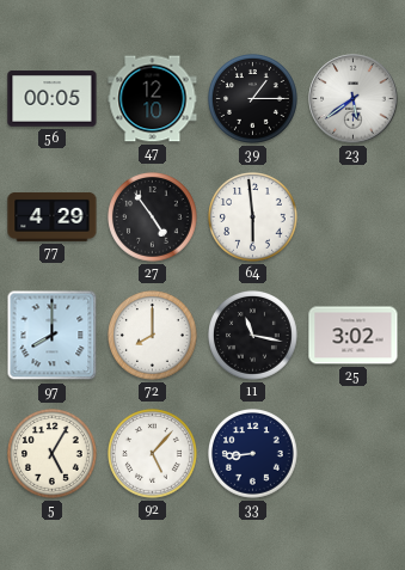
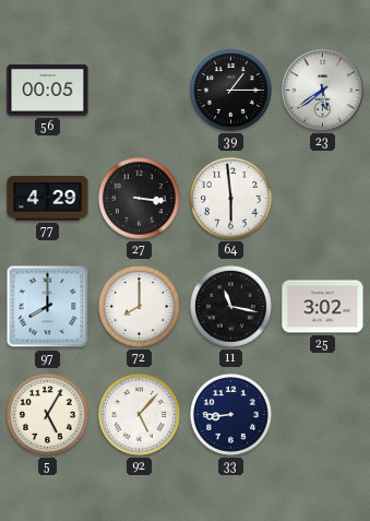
47: 12:10 -> none (153, 99)
27: 4:54 -> 3:16 (140, 199)
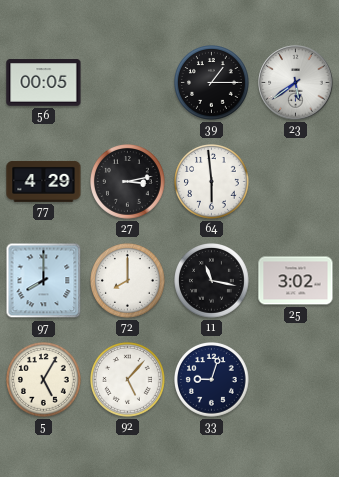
27: 3:16 -> 3:13 (128, 182)
33: 8:44 -> 9:03 (212, 380)
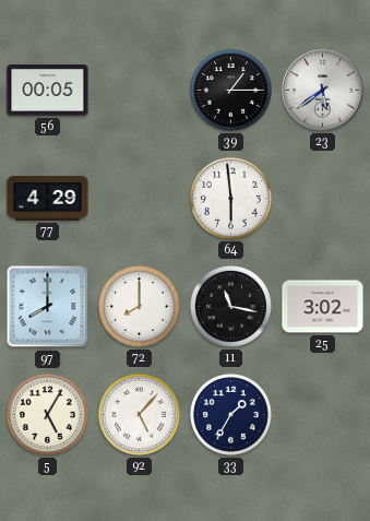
27: 3:13 -> none (128, 182)
33: 9:03 -> 1:35 (231, 415)
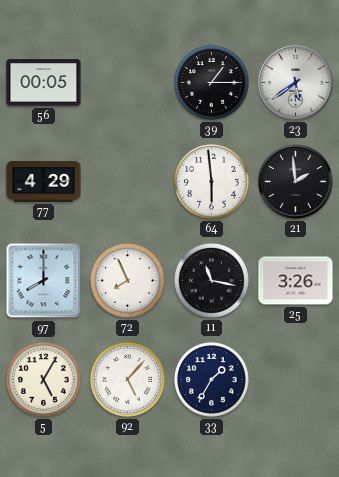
21: none -> 1:59 (296, 182)
72: 8:00 -> 7:56 (128, 281)
25: 3:02 -> 3:26 (296, 281)
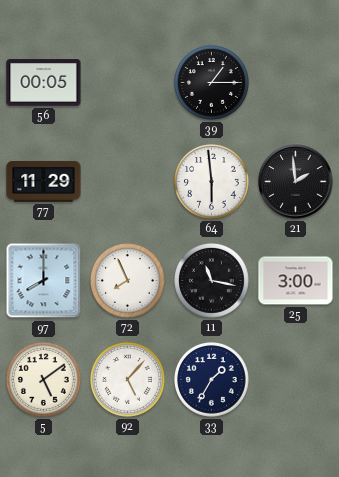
23: 5:39 -> none (296, 83)
77: 4:29 -> 11:29 (44, 181)
25: 3:26 -> 3:00 (296, 281)
5: 5:05 -> 5:09 (44, 380)
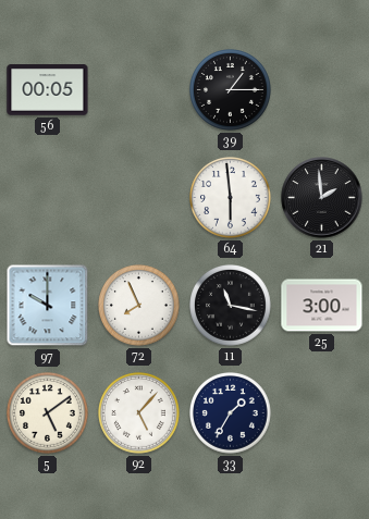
77: 11:29 -> none (44, 181)
97: 8:00 -> 10:00 (48, 306)
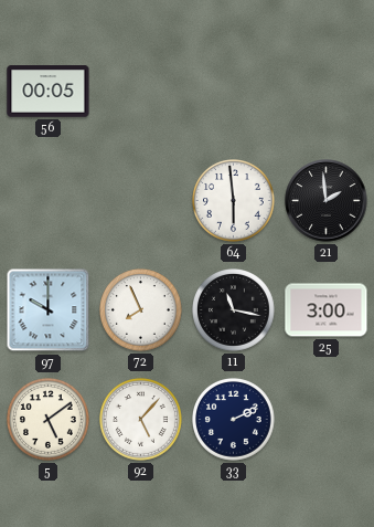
39: 1:15 -> none (231, 90)
33: 1:35 -> 2:11 (234, 420)
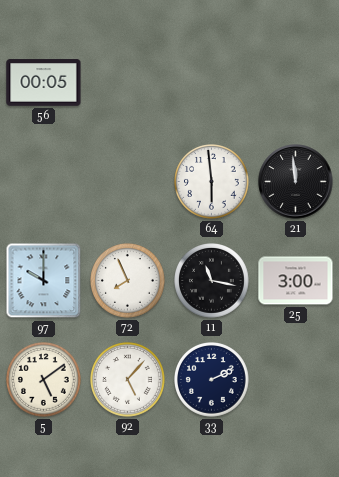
21: 1:59 -> 11:59 (296, 182)
